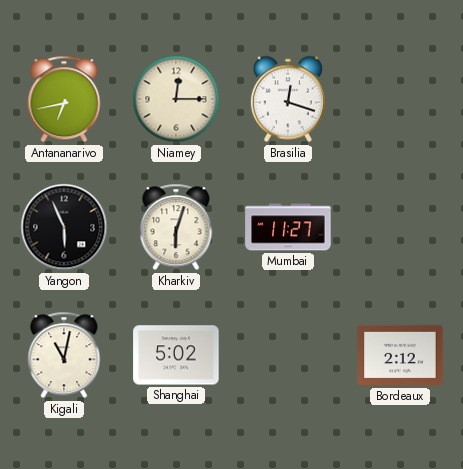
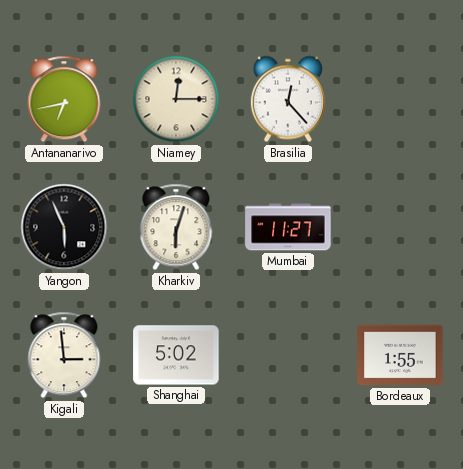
Brasilia: 12:18 -> 12:23 (288, 99)
Kigali: 11:02 -> 2:59 (64, 355)
Bordeaux: 2:12 -> 1:55 (400, 355)
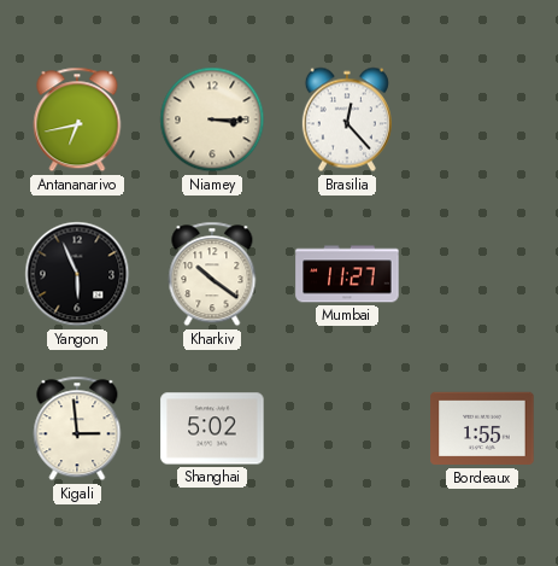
Niamey: 12:15 -> 3:15 (212, 119)
Kharkiv: 6:03 -> 10:21 (212, 274)
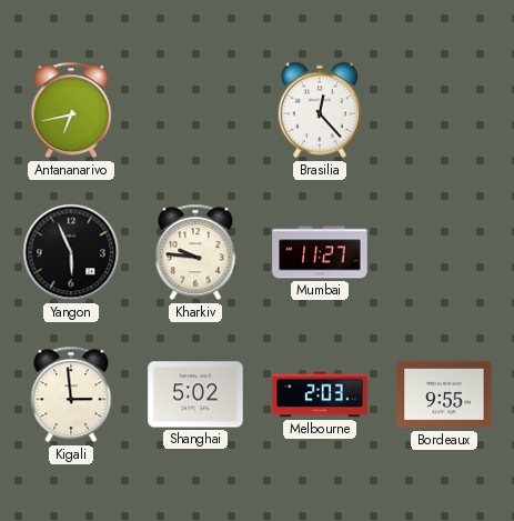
Niamey: 3:15 -> none (212, 119)
Kharkiv: 10:21 -> 9:46 (195, 252)
Melbourne: none -> 2:03 (320, 394)
Bordeaux: 1:55 -> 9:55 (444, 394)
